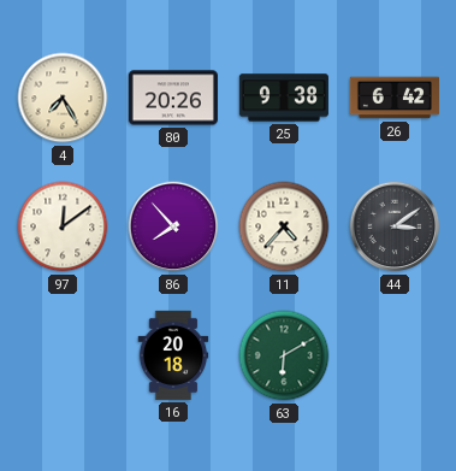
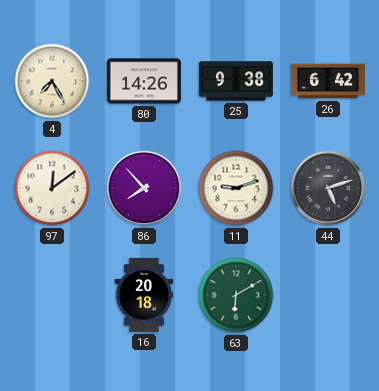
80: 20:26 -> 14:26 (144, 81)
11: 4:37 -> 9:12 (236, 188)
44: 3:09 -> 5:12 (328, 188)
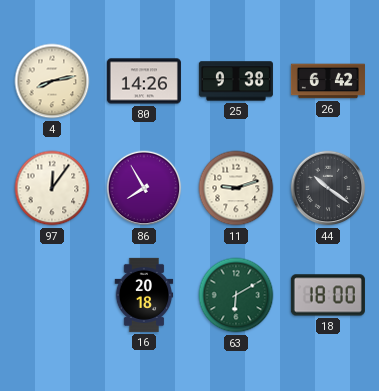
4: 7:25 -> 8:13 (52, 81)
97: 12:09 -> 12:06 (52, 188)
86: 7:53 -> 7:55 (144, 188)
44: 5:12 -> 10:21 (328, 188)
18: none -> 18:00 (328, 295)
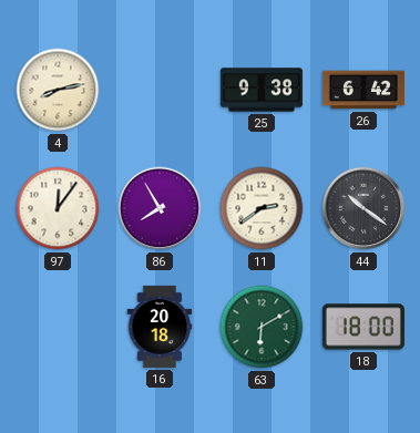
80: 14:26 -> none (144, 81)
11: 9:12 -> 2:39 (262, 208)
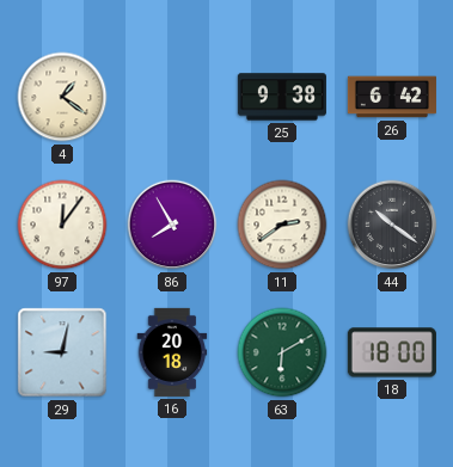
4: 8:13 -> 1:21 (62, 97)
29: none -> 9:02 (62, 352)
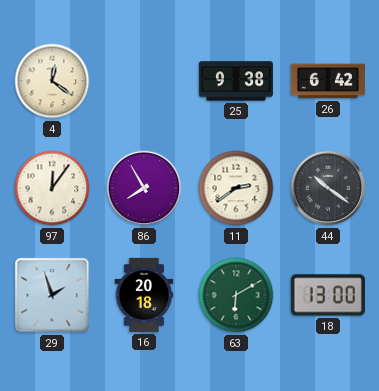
4: 1:21 -> 12:21 (52, 81)
29: 9:02 -> 1:57 (52, 295)
18: 18:00 -> 13:00 (328, 295)
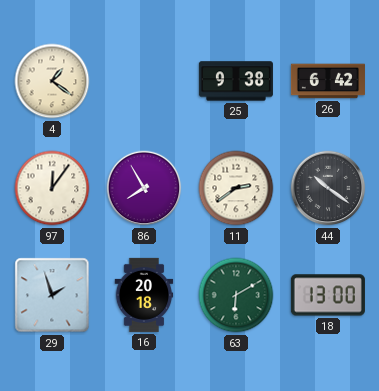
4: 12:21 -> 1:21 (52, 81)
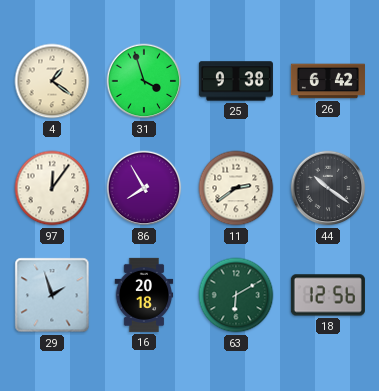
31: none -> 3:57 (144, 81)
18: 13:00 -> 12:56 (328, 295)
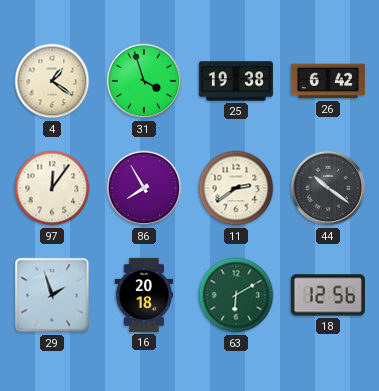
25: 9:38 -> 19:38 (236, 81)
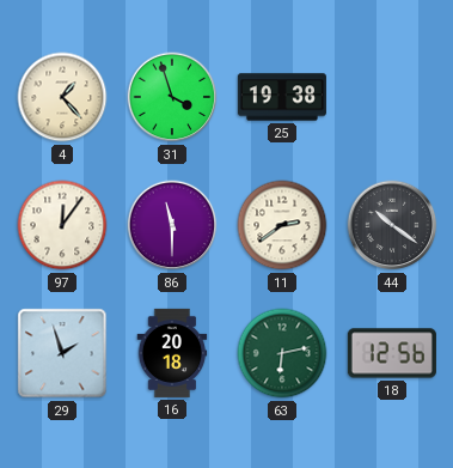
4: 1:21 -> 1:23 (62, 97)
26: 6:42 -> none (328, 81)
86: 7:55 -> 11:30 (172, 225)
63: 6:10 -> 6:13 (282, 353)
